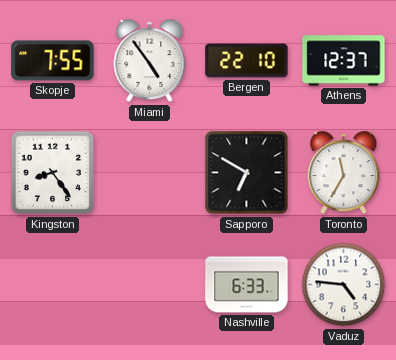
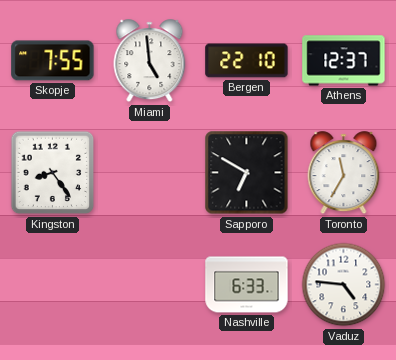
Miami: 4:54 -> 4:59 (150, 61)
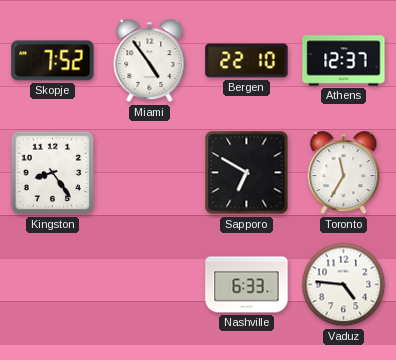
Skopje: 7:55 -> 7:52 (53, 61)
Miami: 4:59 -> 4:54 (150, 61)
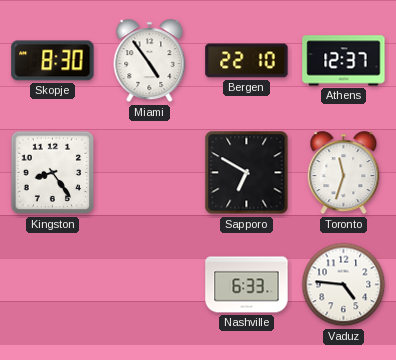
Skopje: 7:52 -> 8:30 (53, 61)
Toronto: 11:35 -> 11:33 (344, 173)
